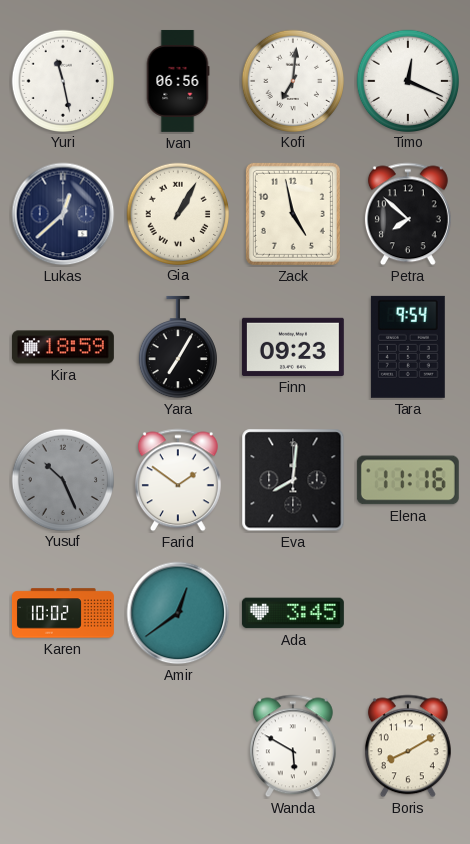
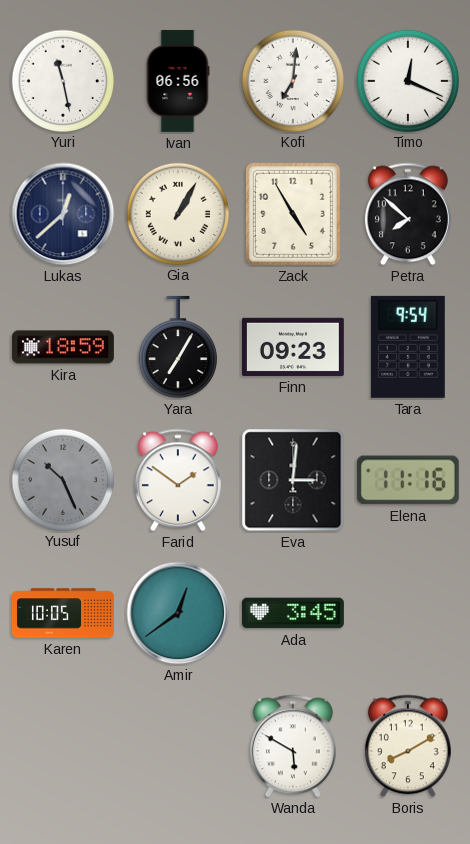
Zack: 4:58 -> 4:55 (293, 214)
Eva: 8:01 -> 3:01 (293, 480)
Karen: 10:02 -> 10:05 (63, 613)
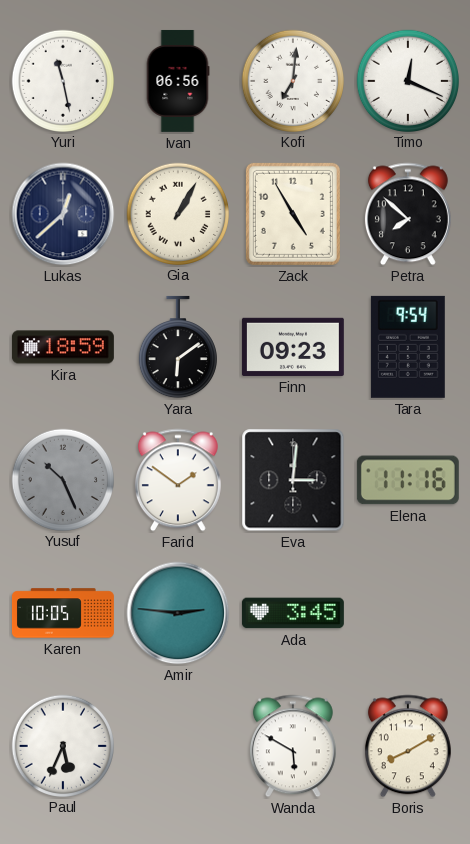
Yara: 7:05 -> 6:09 (178, 347)
Amir: 12:39 -> 2:46 (178, 613)
Paul: none -> 5:34 (62, 745)
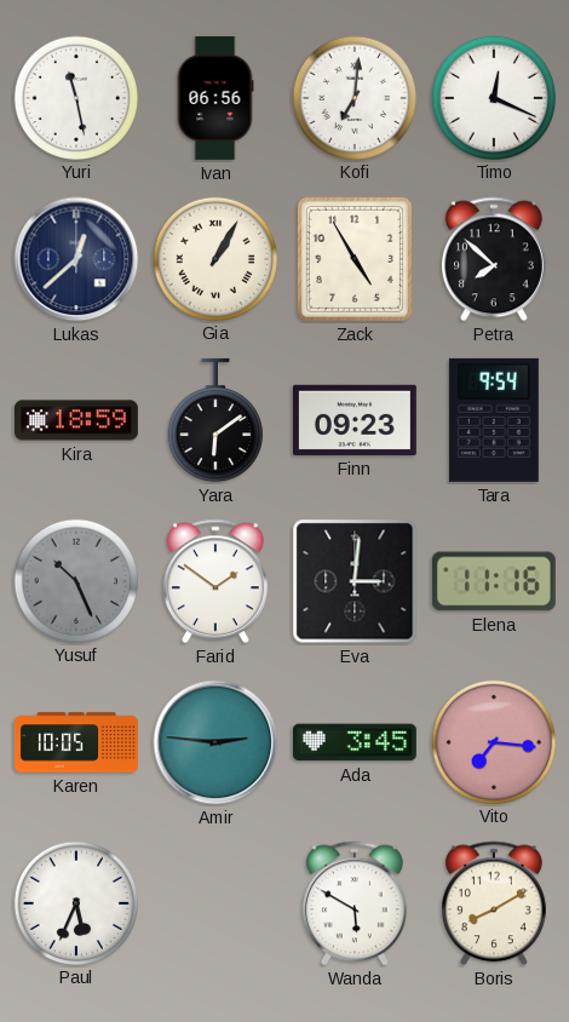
Vito: none -> 7:16 (493, 741)
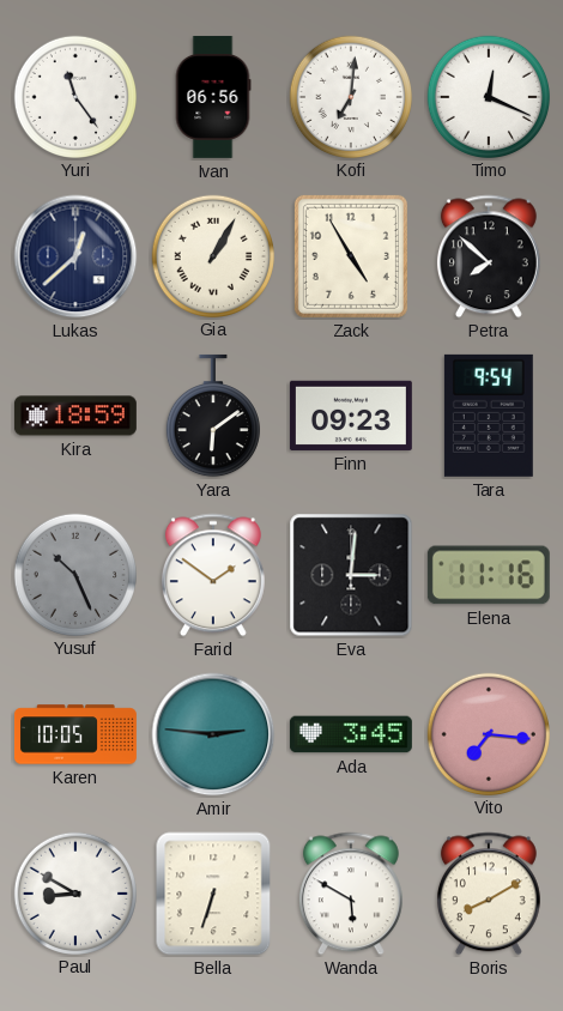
Yuri: 11:28 -> 11:24 (74, 96)
Paul: 5:34 -> 8:50 (74, 892)
Bella: none -> 6:33 (213, 894)
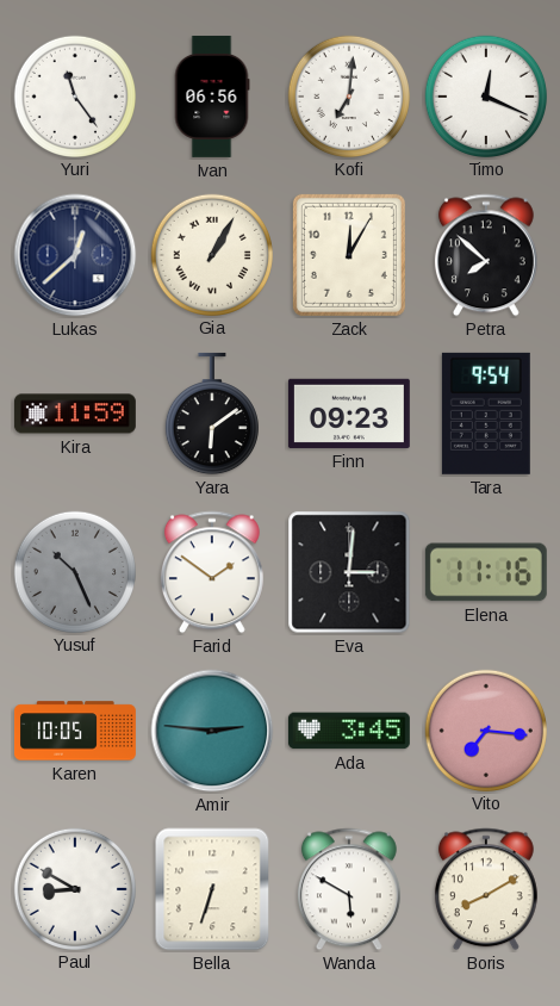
Zack: 4:55 -> 12:05 (349, 255)
Kira: 18:59 -> 11:59 (75, 414)
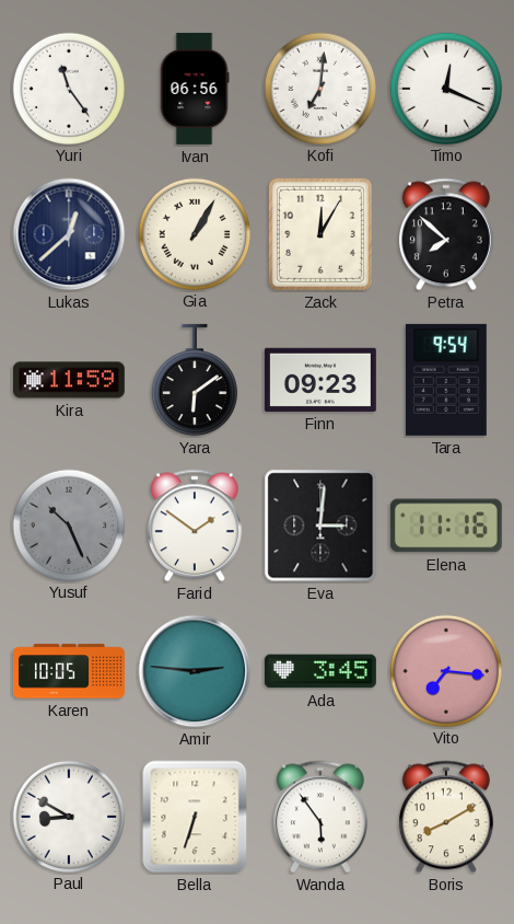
Wanda: 5:50 -> 5:54 (320, 817)
